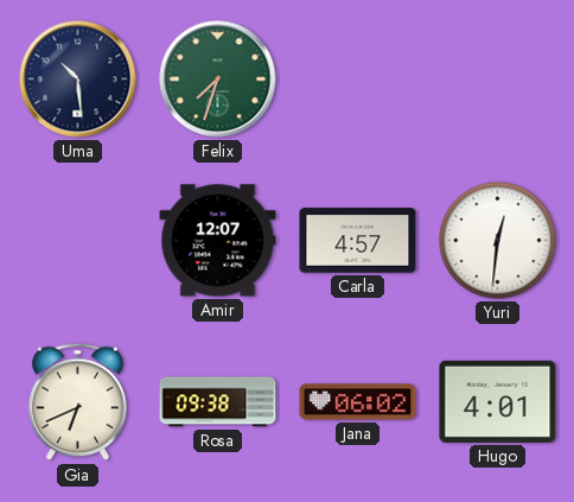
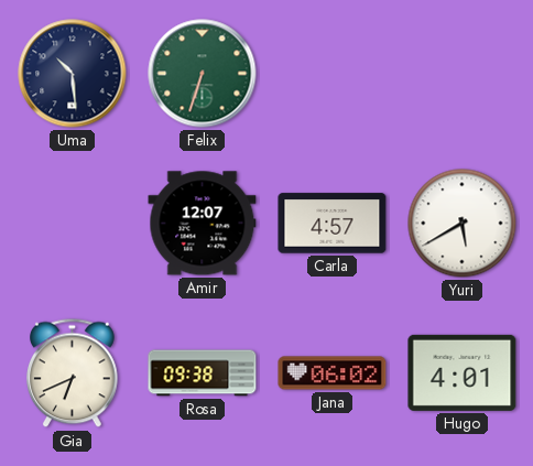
Felix: 7:33 -> 6:33 (203, 74)
Yuri: 12:31 -> 5:40 (463, 224)
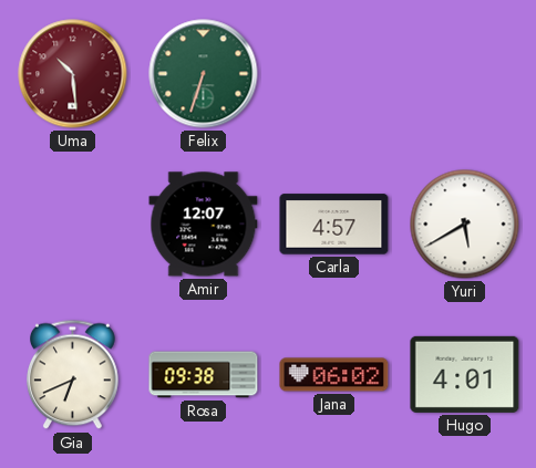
Uma dial: navy -> burgundy (73, 74)
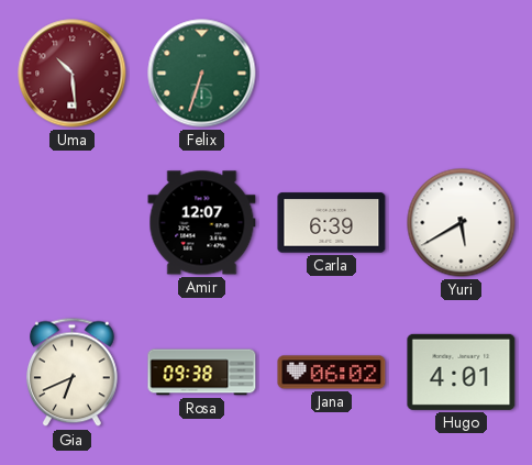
Carla: 4:57 -> 6:39 (332, 223)
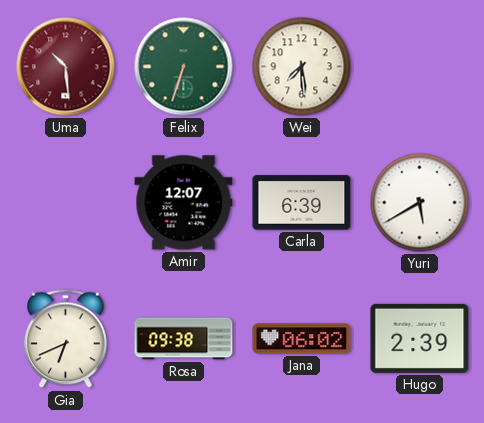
Wei: none -> 7:29 (302, 67)
Hugo: 4:01 -> 2:39 (420, 338)
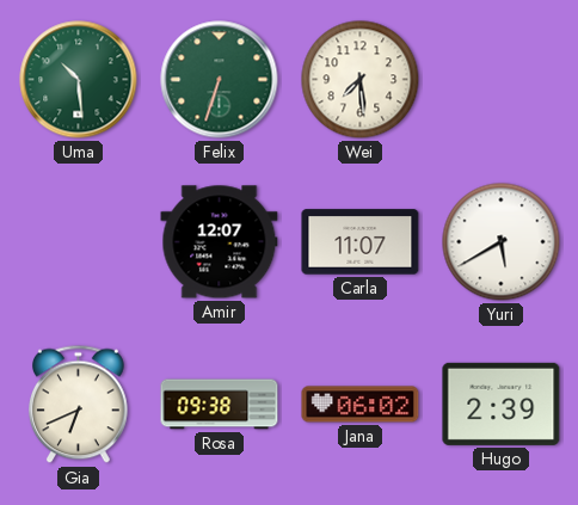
Uma dial: burgundy -> green (79, 80)
Carla: 6:39 -> 11:07 (361, 242)
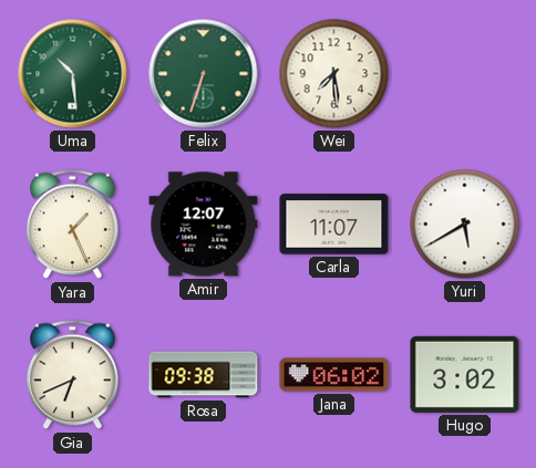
Yara: none -> 1:26 (73, 225)
Hugo: 2:39 -> 3:02 (465, 374)
